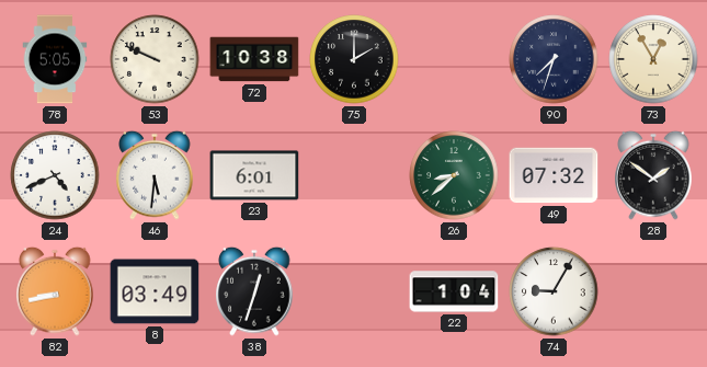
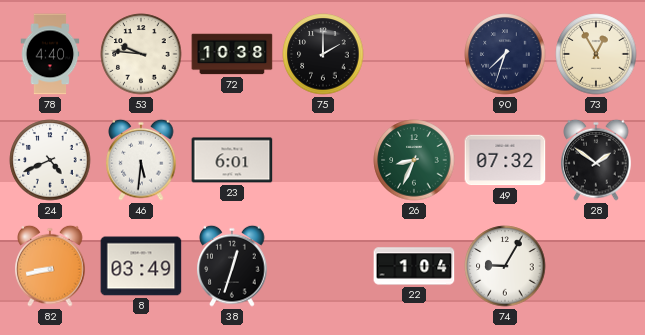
78: 5:05 -> 4:40 (50, 54)
53: 9:49 -> 9:46 (141, 54)
26: 8:38 -> 8:34 (414, 160)
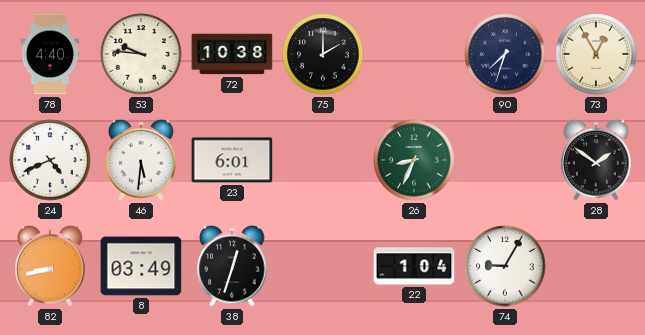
49: 07:32 -> none (505, 160)
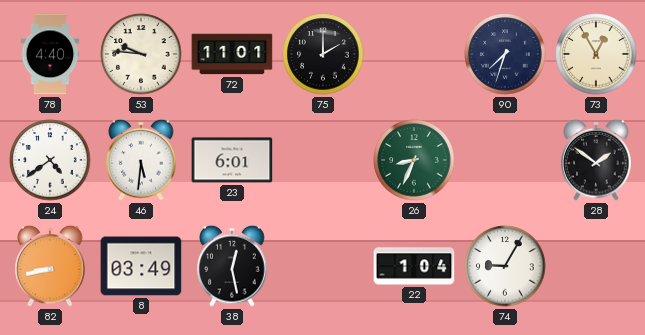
72: 10:38 -> 11:01 (232, 54)
24: 4:41 -> 4:39 (50, 160)
38: 12:33 -> 12:28 (232, 266)
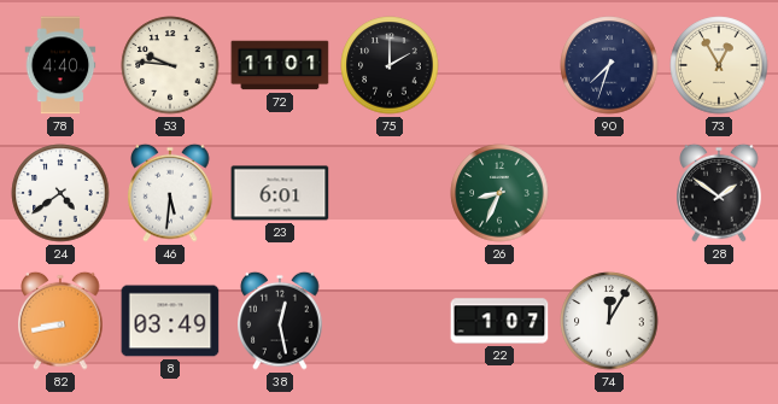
22: 1:04 -> 1:07 (499, 321)
74: 9:05 -> 12:05 (609, 321)
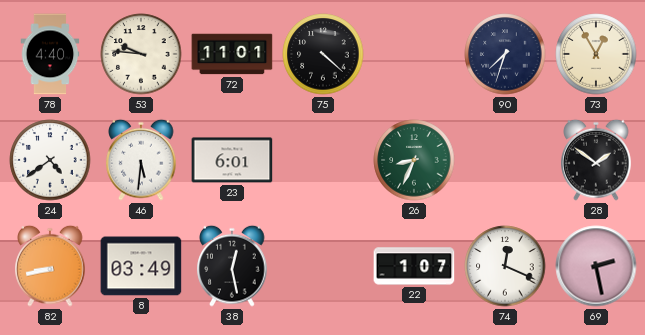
75: 2:00 -> 4:22 (323, 54)
74: 12:05 -> 12:19 (505, 266)
69: none -> 2:28 (596, 266)
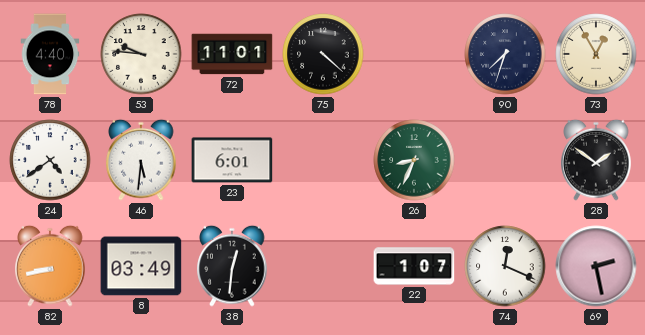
38: 12:28 -> 12:31 (232, 266)
